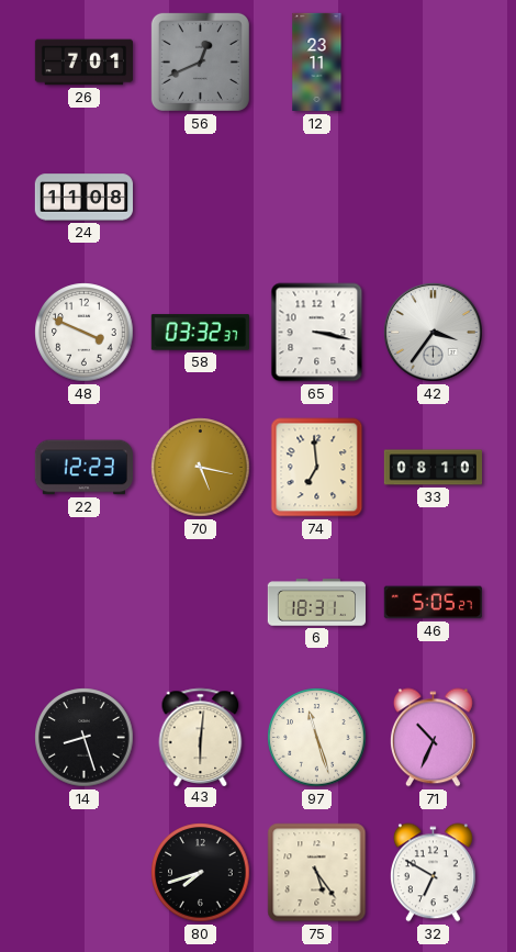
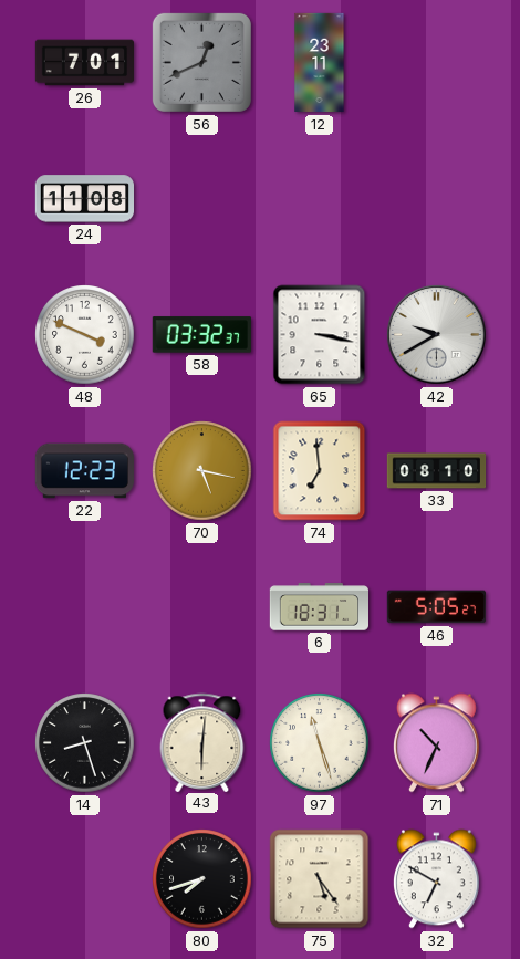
42: 3:36 -> 9:40 (437, 335)
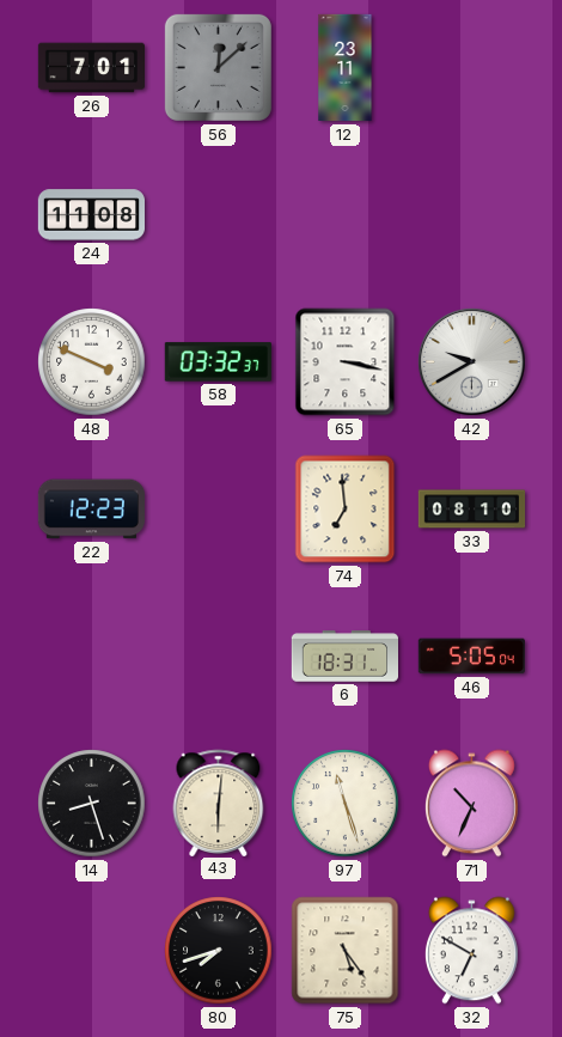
56: 12:41 -> 12:08 (218, 67)
70: 5:17 -> none (202, 471)
46: 5:05:27 -> 5:05:04 (471, 657)
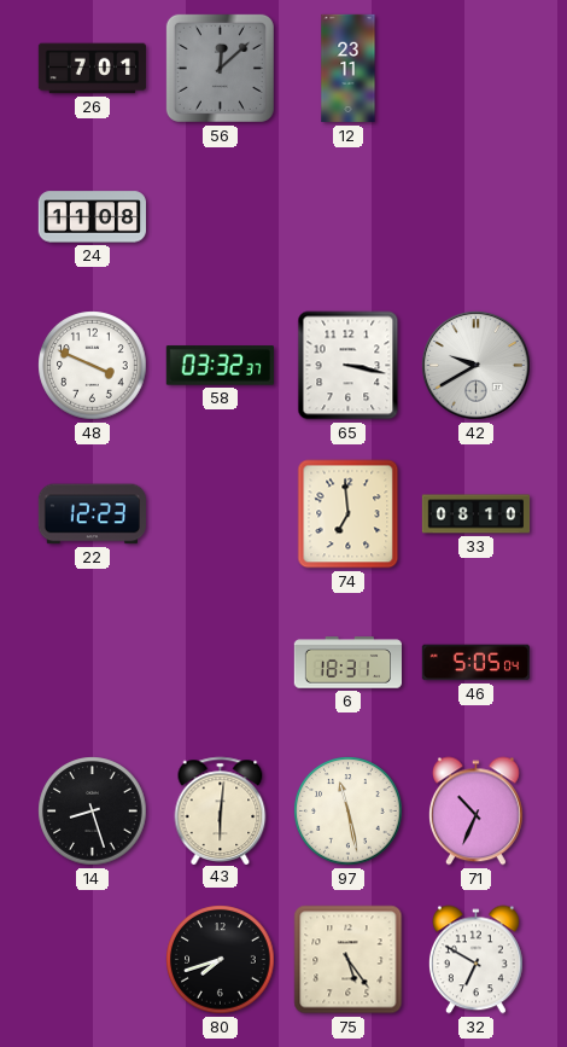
97: 11:27 -> 11:28 (349, 812)
